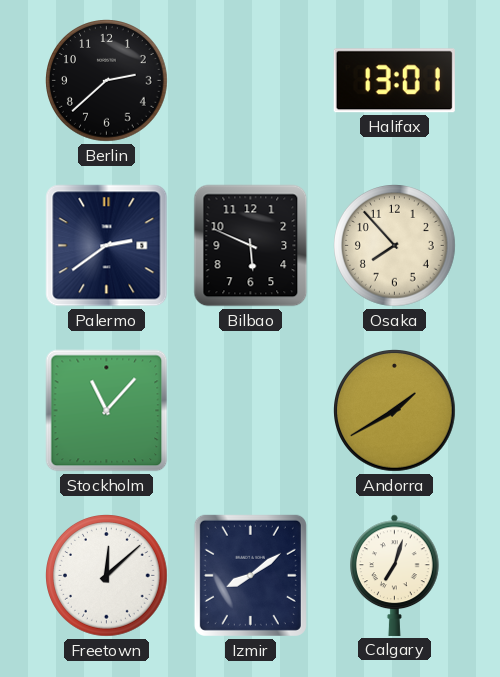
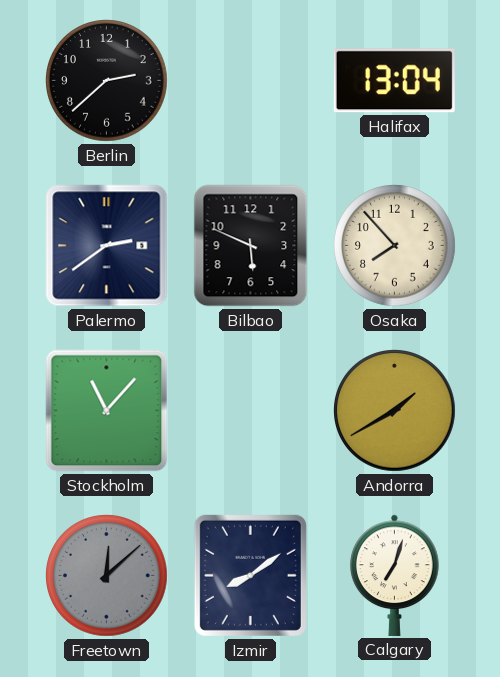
Halifax: 13:01 -> 13:04 (394, 81)
Freetown dial: white -> grey (107, 576)
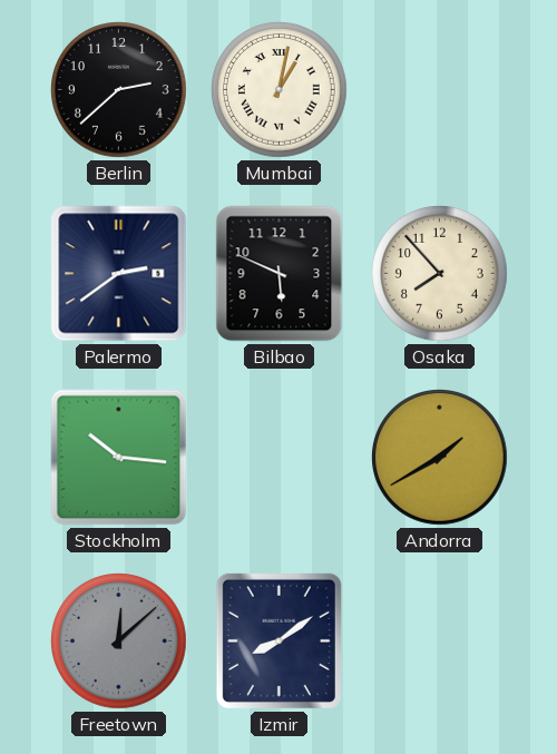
Mumbai: none -> 1:02 (280, 90)
Halifax: 13:04 -> none (394, 81)
Stockholm: 11:07 -> 10:16 (119, 458)
Calgary: 7:03 -> none (395, 575)
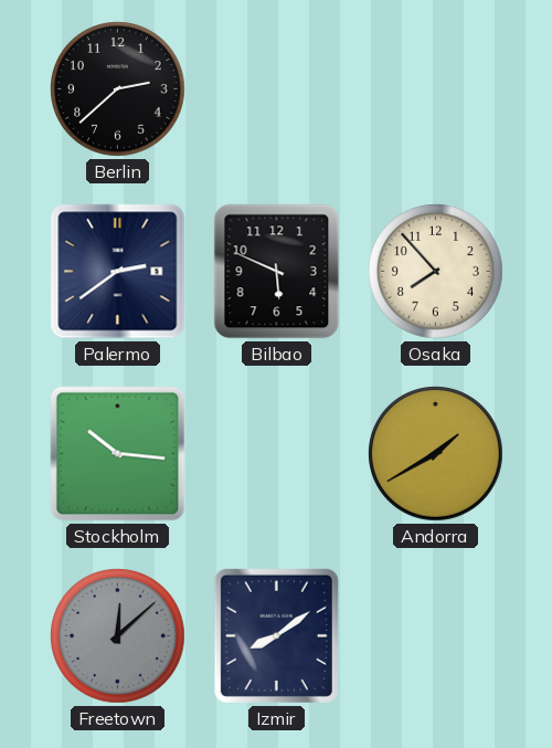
Mumbai: 1:02 -> none (280, 90)
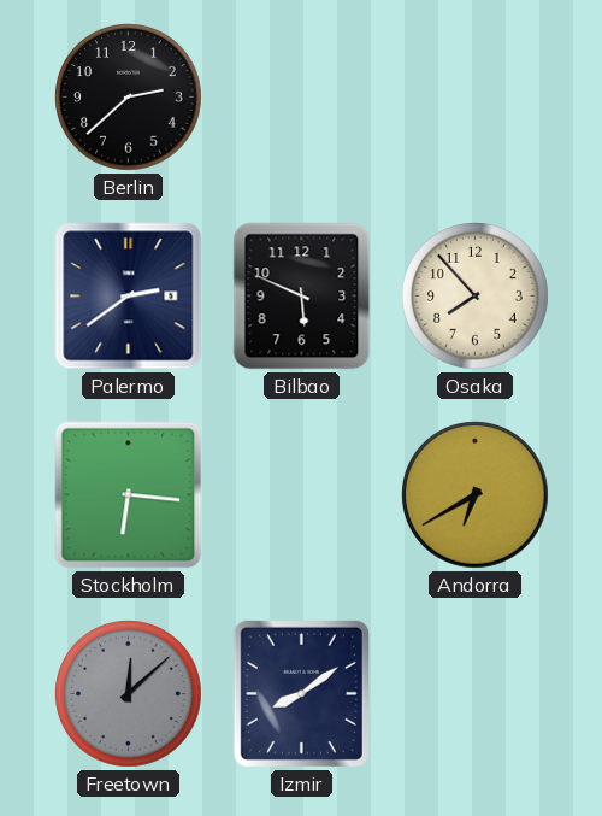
Stockholm: 10:16 -> 6:16 (129, 495)
Andorra: 1:40 -> 6:40 (476, 495)
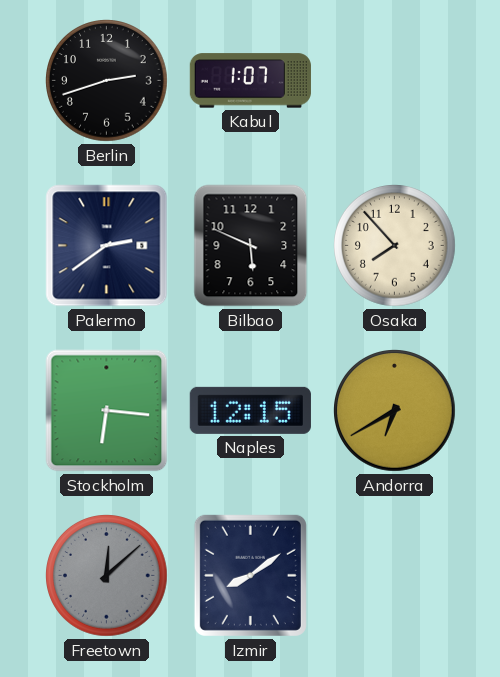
Berlin: 2:38 -> 2:42 (107, 81)
Kabul: none -> 1:07 (250, 81)
Naples: none -> 12:15 (250, 410)
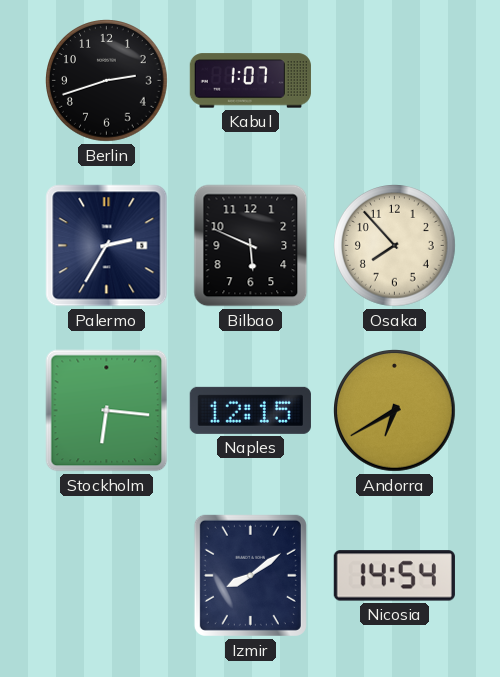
Palermo: 2:39 -> 2:35 (107, 246)
Freetown: 12:08 -> none (107, 576)
Nicosia: none -> 14:54 (394, 576)
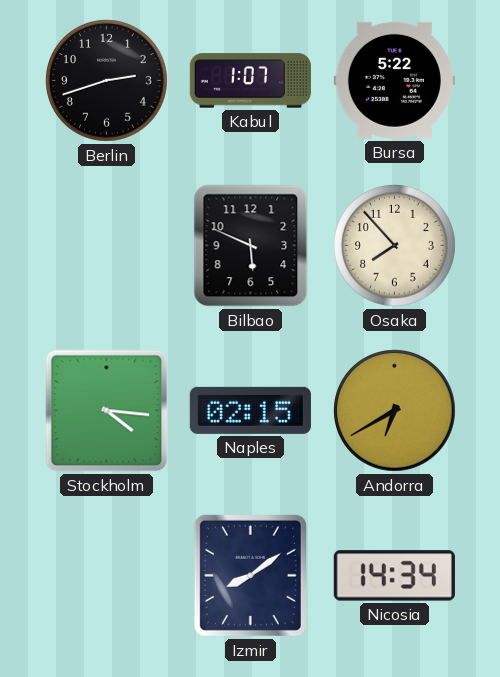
Bursa: none -> 5:22 (394, 80)
Palermo: 2:35 -> none (107, 246)
Stockholm: 6:16 -> 4:16 (107, 411)
Naples: 12:15 -> 02:15 (250, 410)
Nicosia: 14:54 -> 14:34 (394, 576)
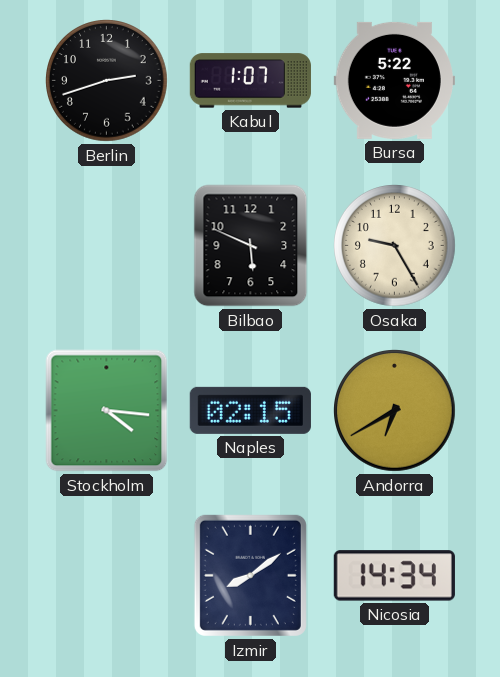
Osaka: 7:53 -> 9:25 (395, 246)
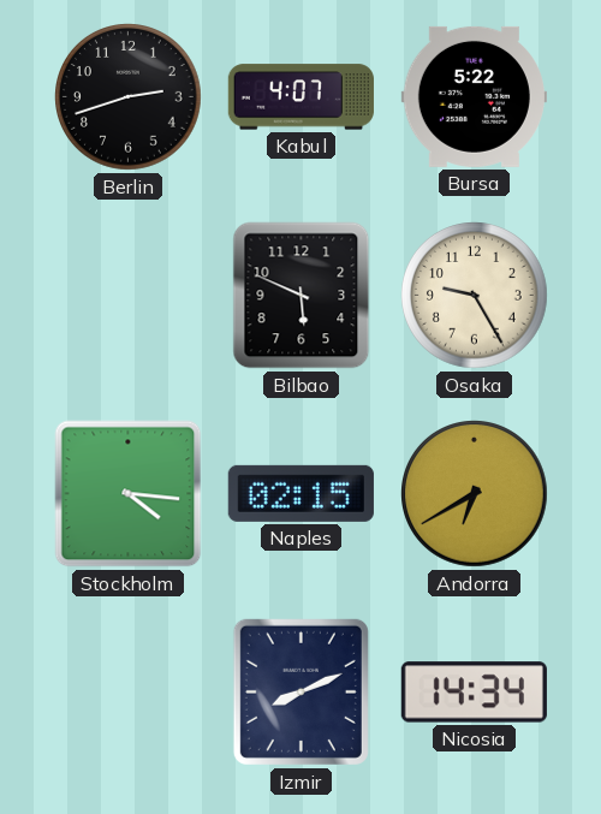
Kabul: 1:07 -> 4:07 (300, 97)
Izmir: 8:09 -> 8:11 (300, 691)
